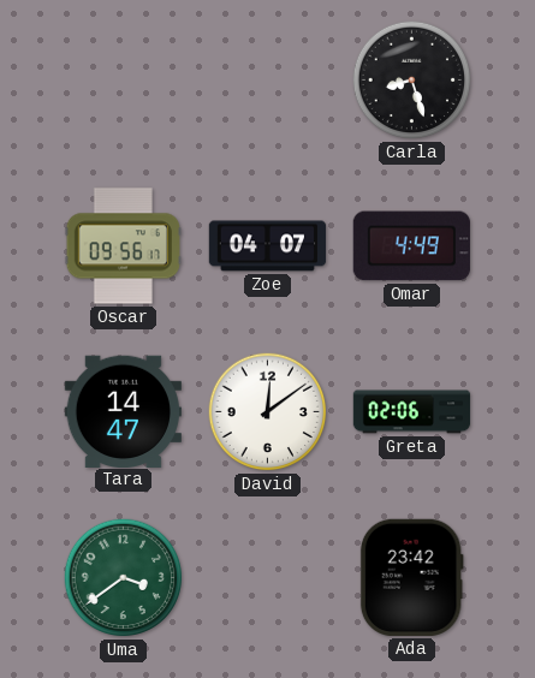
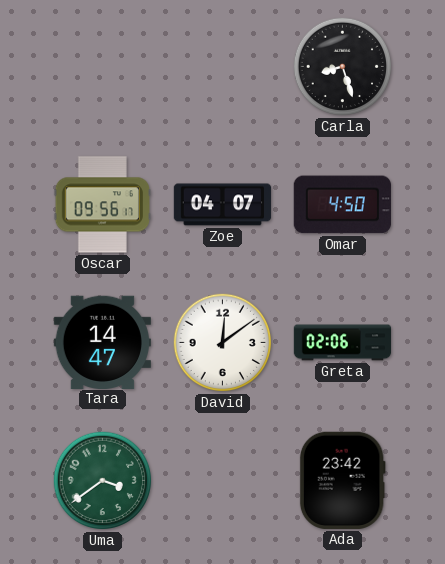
Omar: 4:49 -> 4:50 (342, 205)
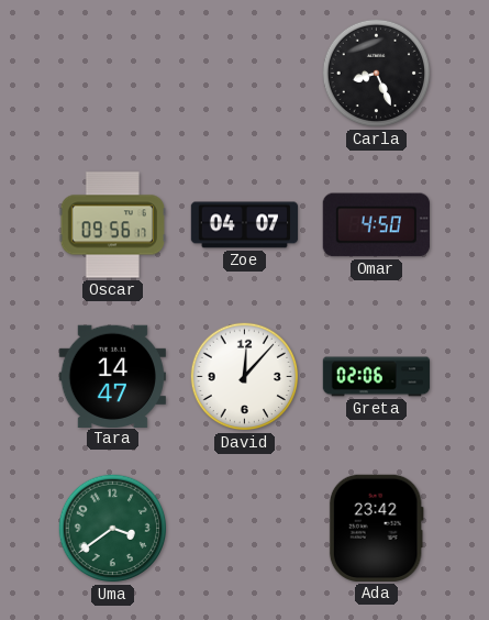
Carla: 8:27 -> 8:26 (377, 74)
David: 12:09 -> 12:07 (245, 377)
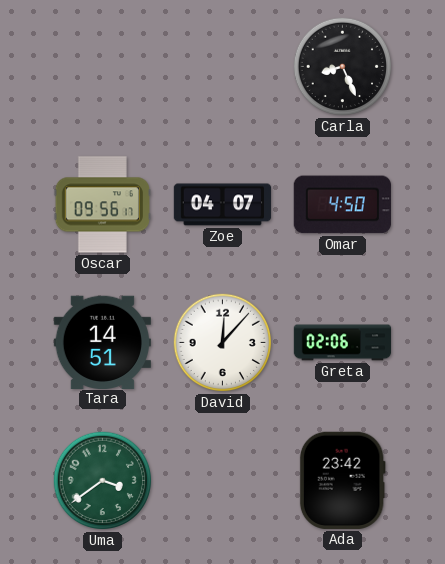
Tara: 14:47 -> 14:51 (102, 342)
